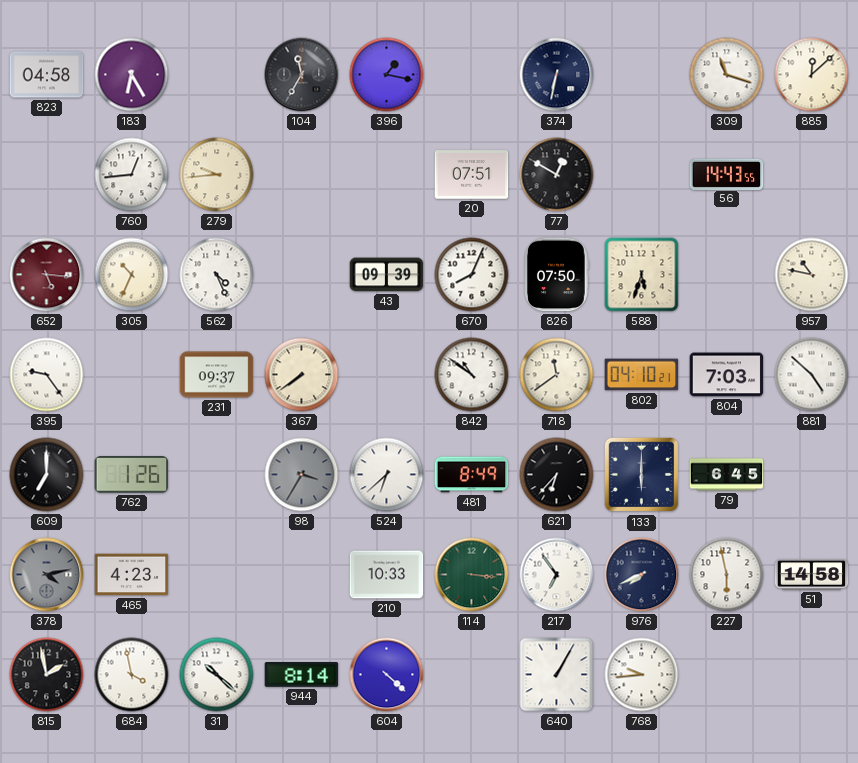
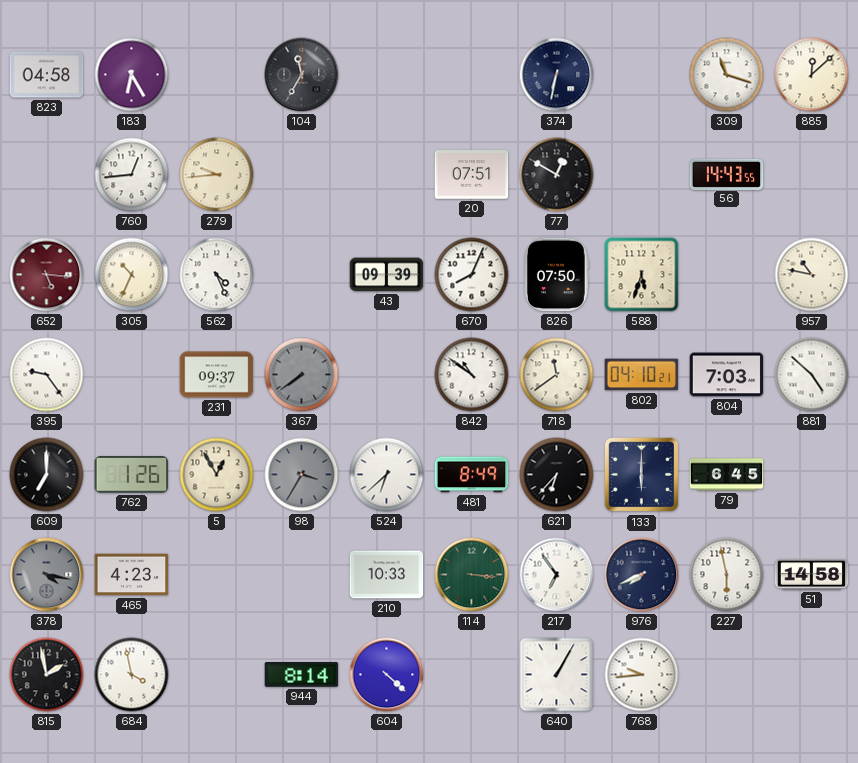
396: 1:17 -> none (387, 75)
367 dial: cream -> grey (302, 375)
5: none -> 12:55 (217, 475)
378: 4:13 -> 4:17 (47, 575)
31: 10:22 -> none (217, 675)
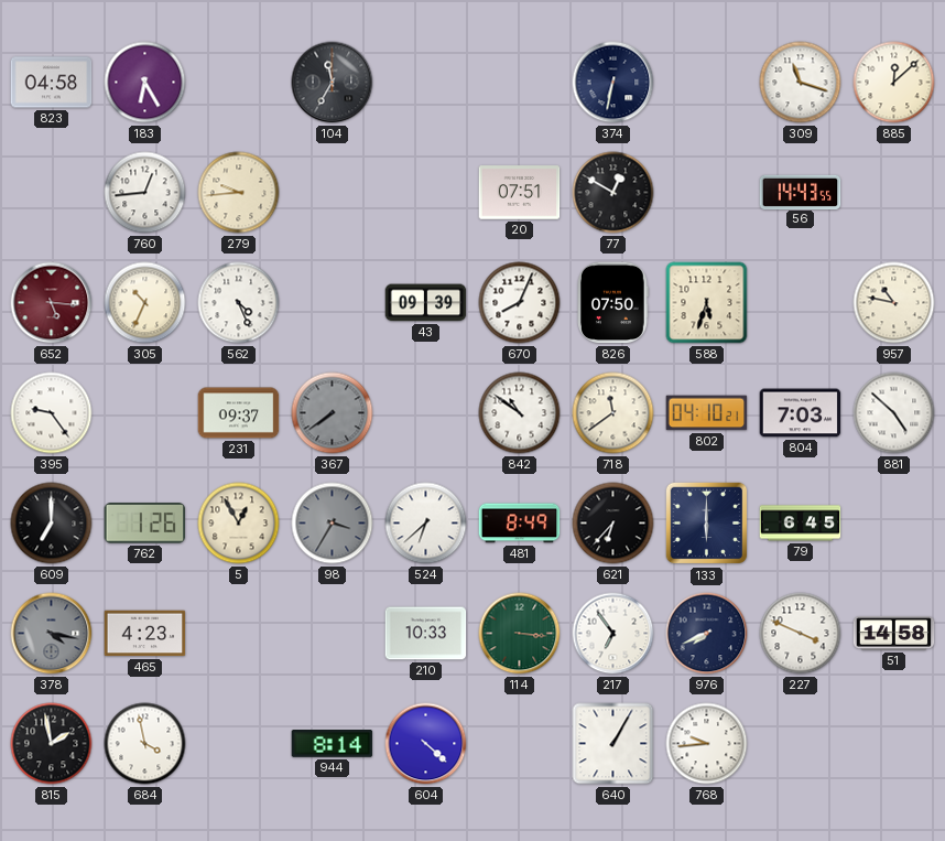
227: 5:58 -> 3:49 (801, 634)
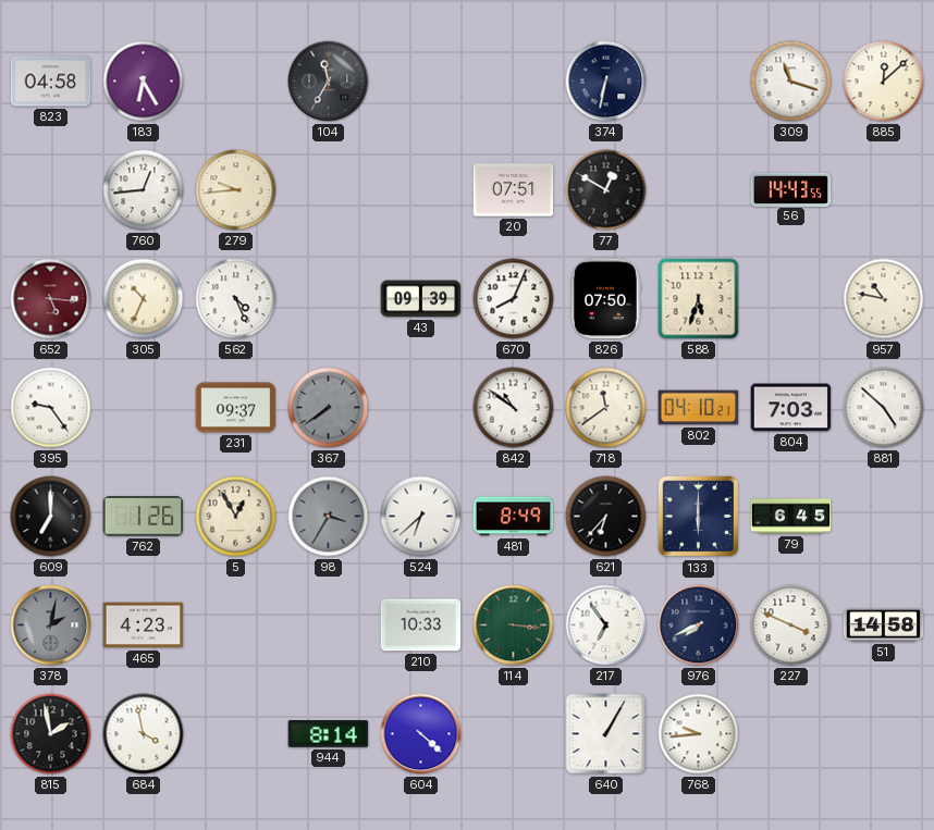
378: 4:17 -> 2:02 (51, 625)
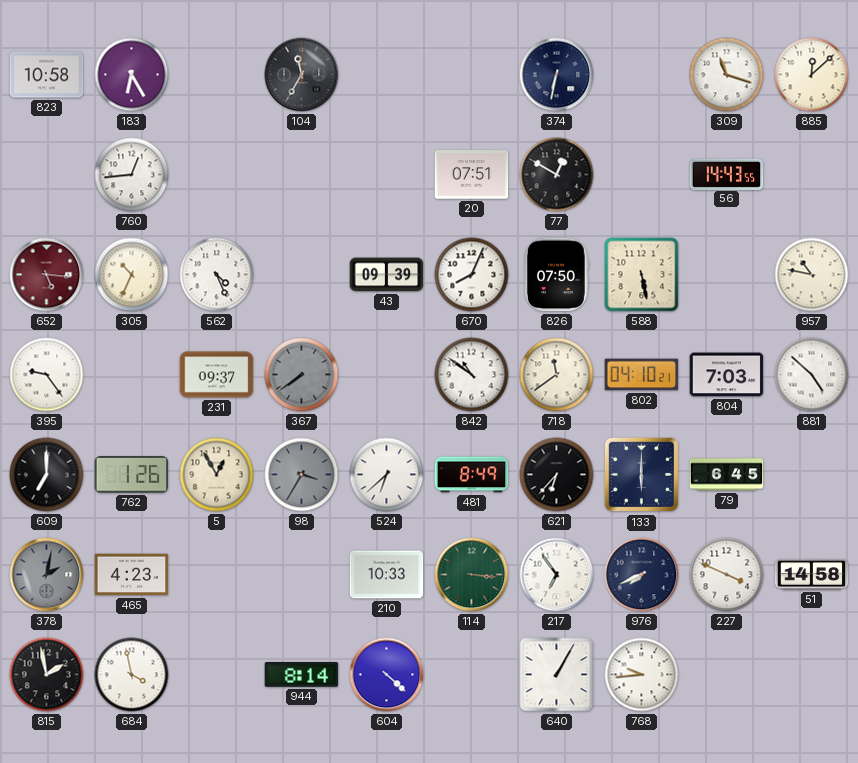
823: 04:58 -> 10:58 (47, 75)
279: 9:44 -> none (236, 190)
588: 5:33 -> 5:28 (642, 275)
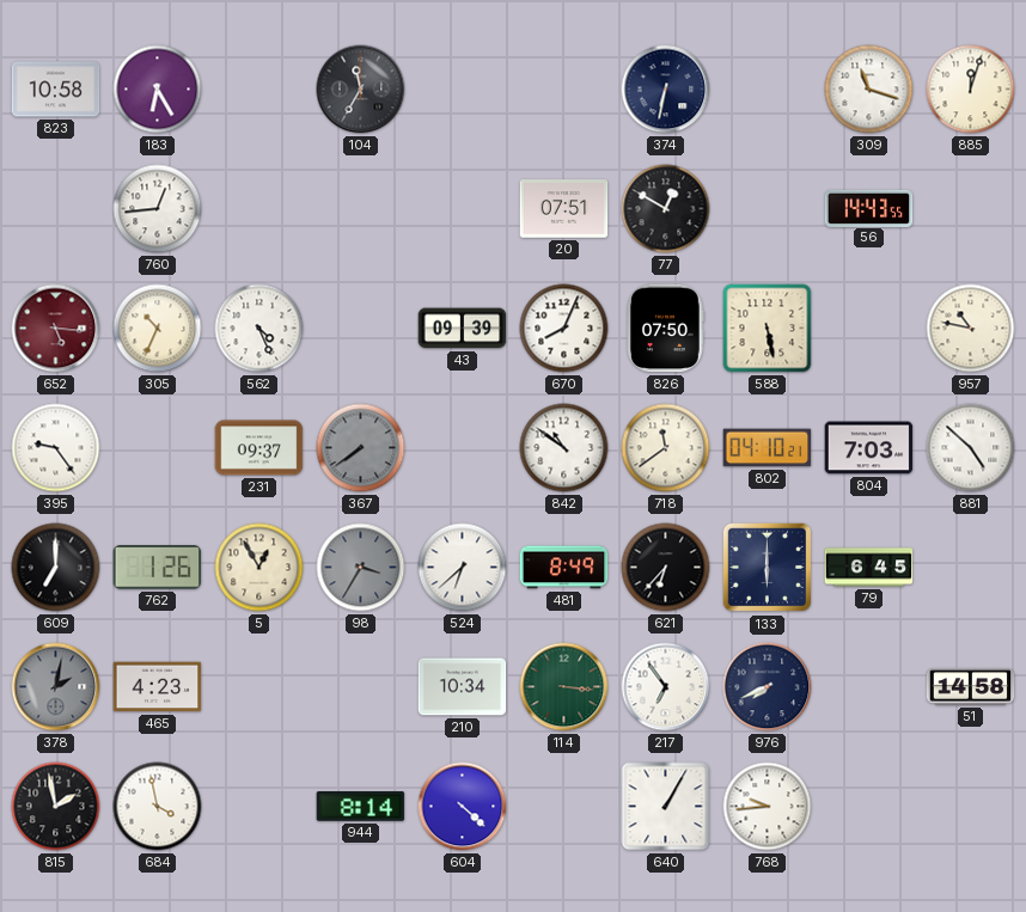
885: 12:08 -> 12:03 (971, 90)
210: 10:33 -> 10:34 (463, 687)
227: 3:49 -> none (727, 575)
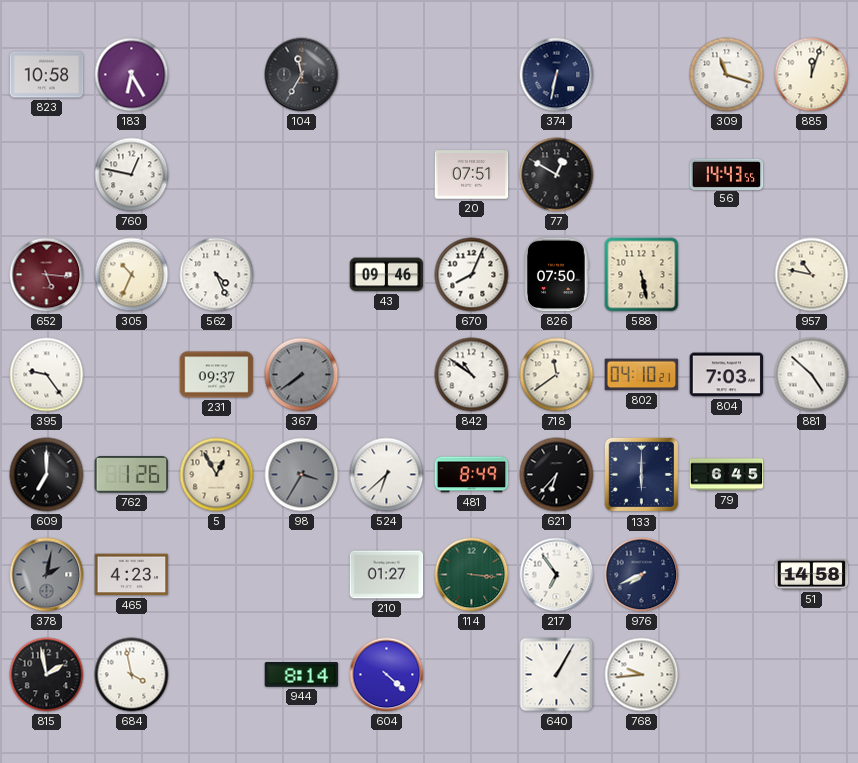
760: 12:44 -> 12:47 (132, 175)
43: 09:39 -> 09:46 (387, 275)
210: 10:34 -> 01:27 (387, 575)
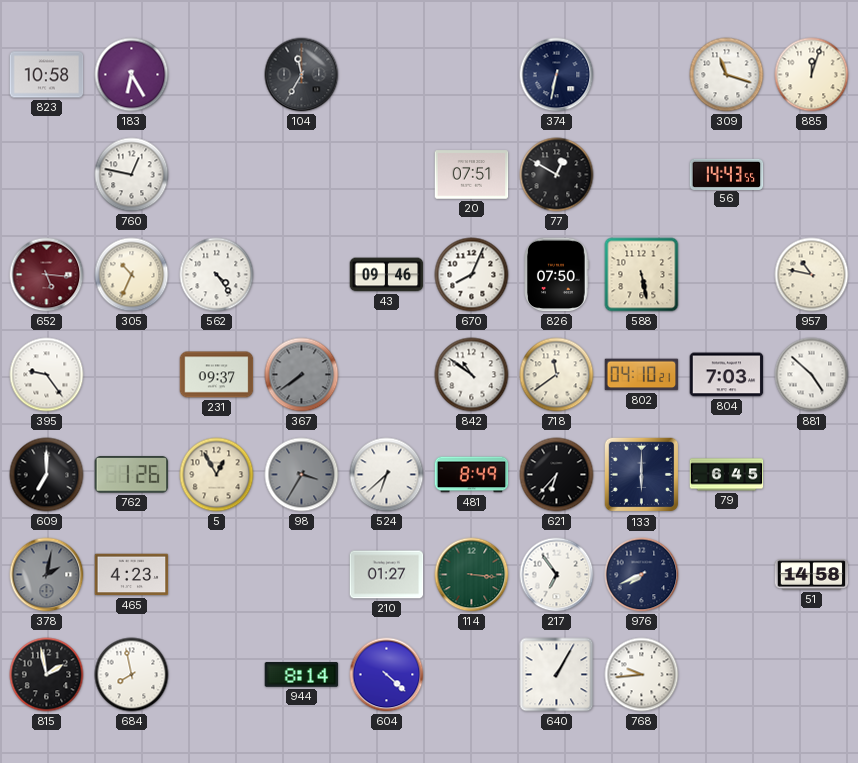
562: 4:26 -> 4:24 (217, 275)
684: 3:58 -> 7:58 (132, 675)
